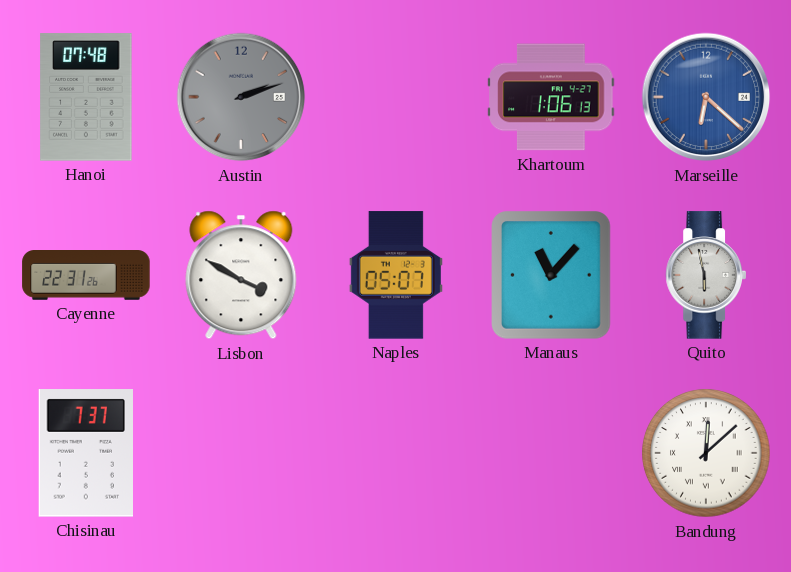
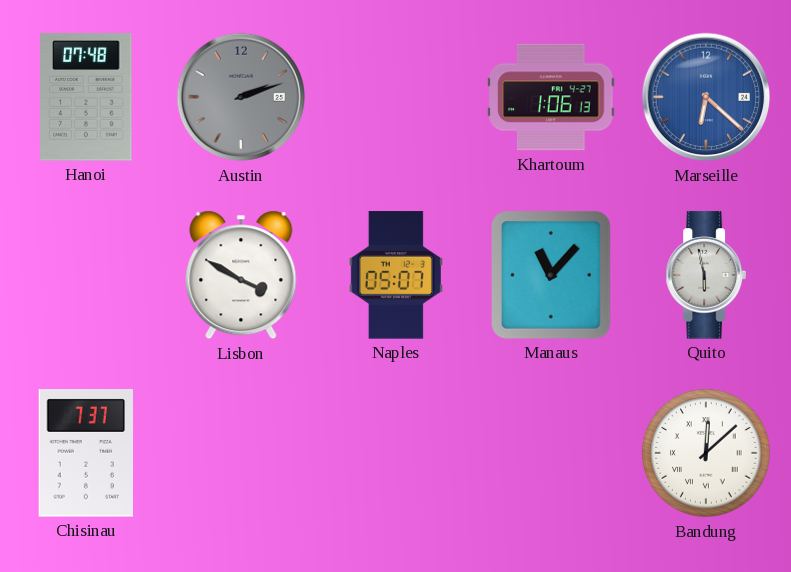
Cayenne: 22:31 -> none (86, 275)
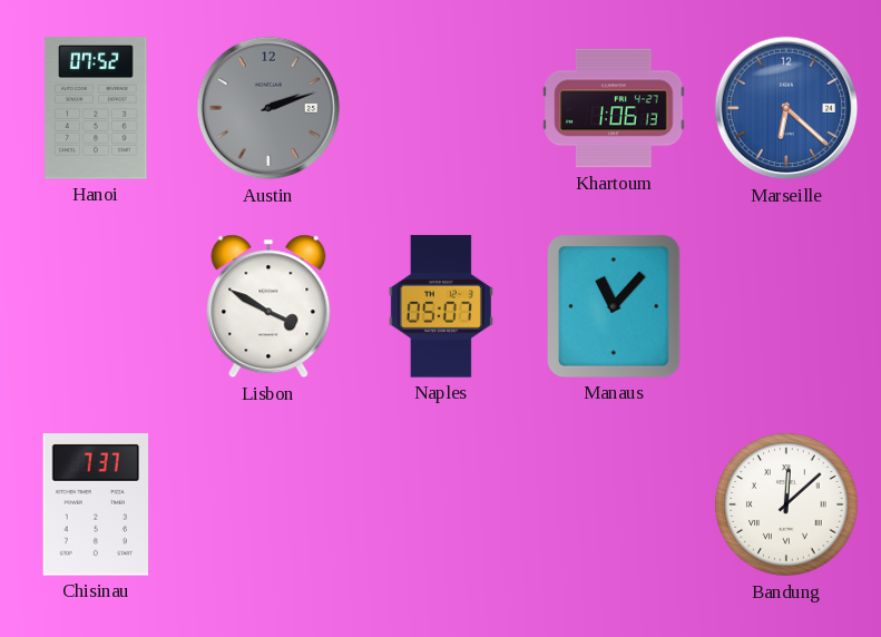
Hanoi: 07:48 -> 07:52 (96, 108)
Quito: 5:58 -> none (705, 275)
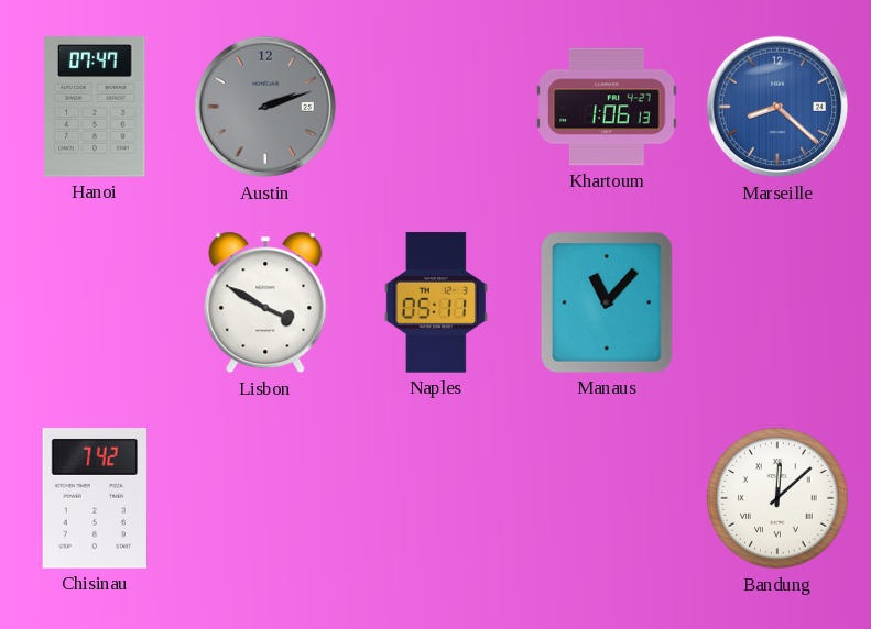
Hanoi: 07:52 -> 07:47 (95, 107)
Marseille: 6:22 -> 8:22 (777, 107)
Naples: 05:07 -> 05:11 (436, 302)
Chisinau: 7:37 -> 7:42 (94, 498)
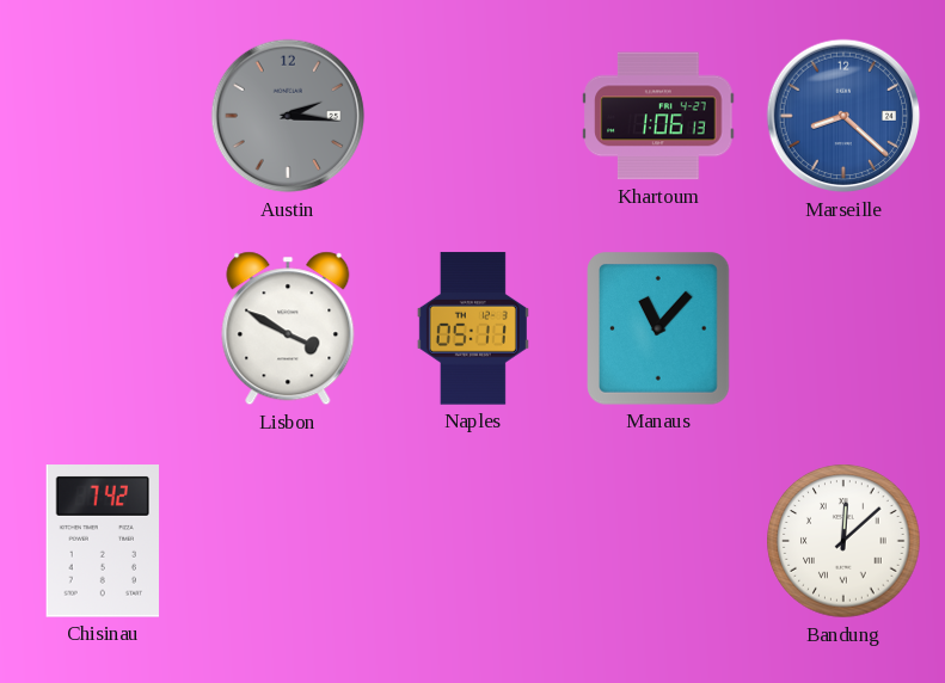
Hanoi: 07:47 -> none (95, 107)
Austin: 2:12 -> 2:16 (288, 116)
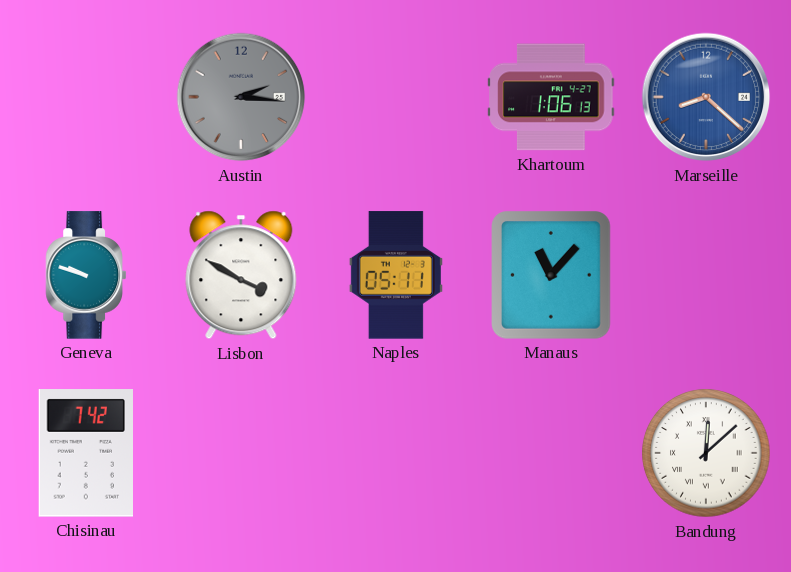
Geneva: none -> 9:48 (85, 275)
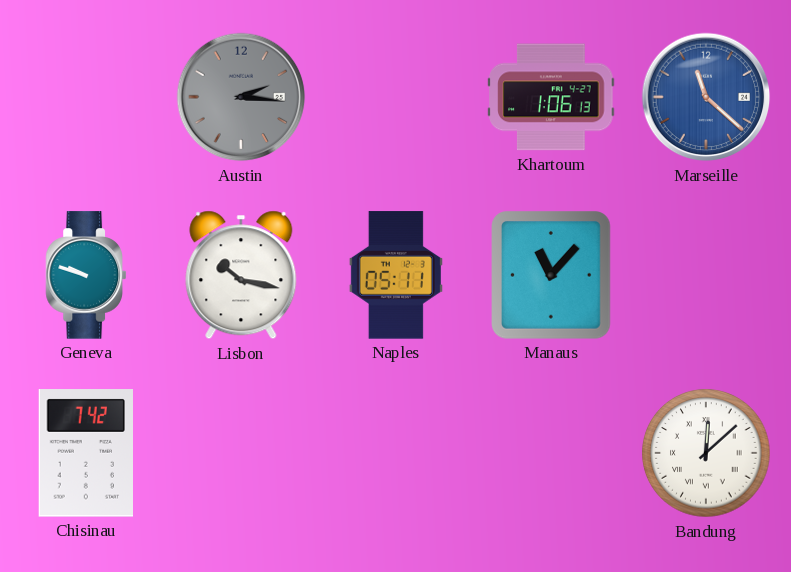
Marseille: 8:22 -> 11:22 (706, 97)
Lisbon: 3:50 -> 10:17 (241, 275)
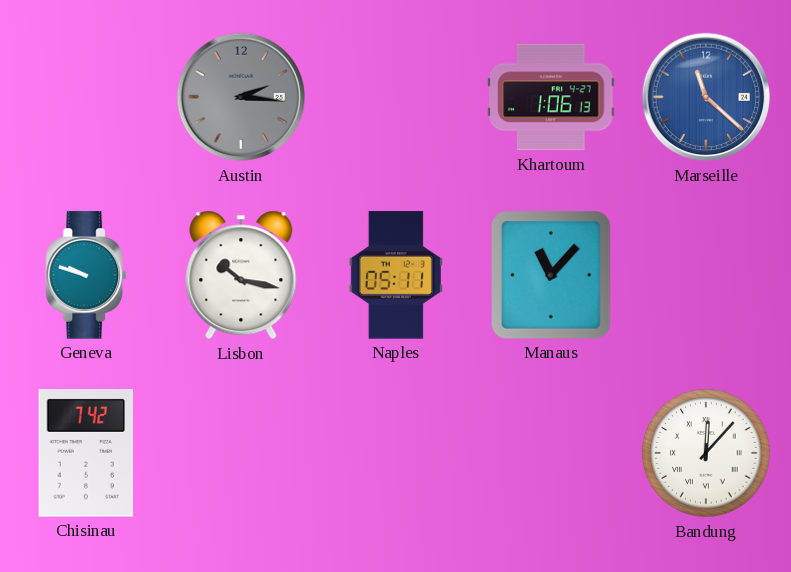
Bandung: 12:08 -> 12:07 (706, 453)
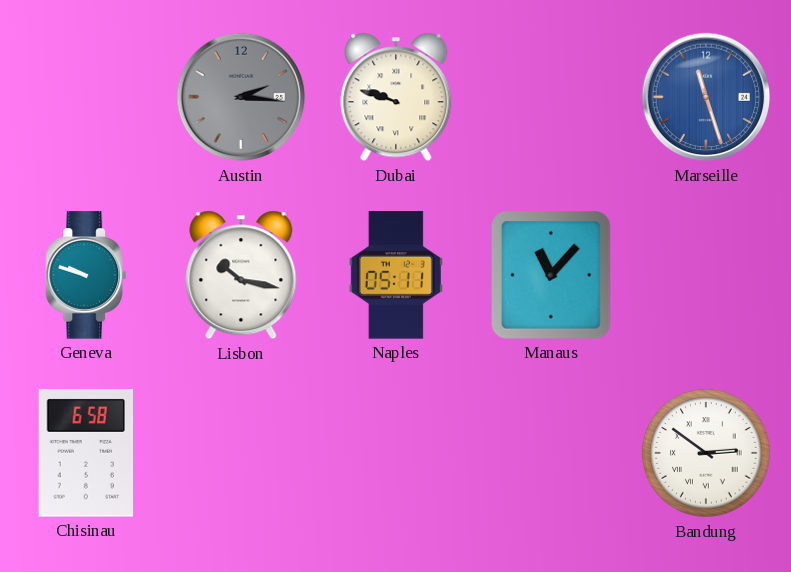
Dubai: none -> 9:48 (396, 97)
Khartoum: 1:06 -> none (551, 97)
Marseille: 11:22 -> 11:27 (706, 97)
Chisinau: 7:42 -> 6:58 (85, 453)
Bandung: 12:07 -> 2:51 (706, 453)
